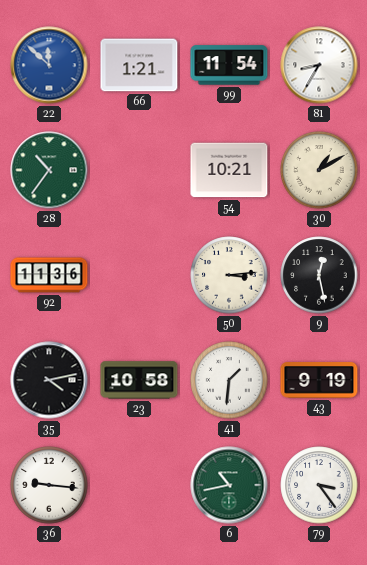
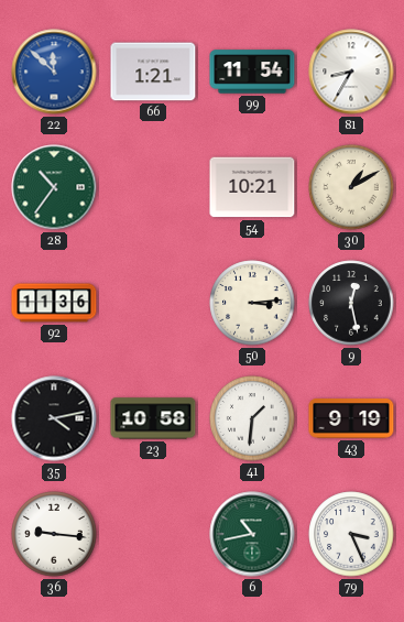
79: 3:24 -> 3:26 (351, 534)
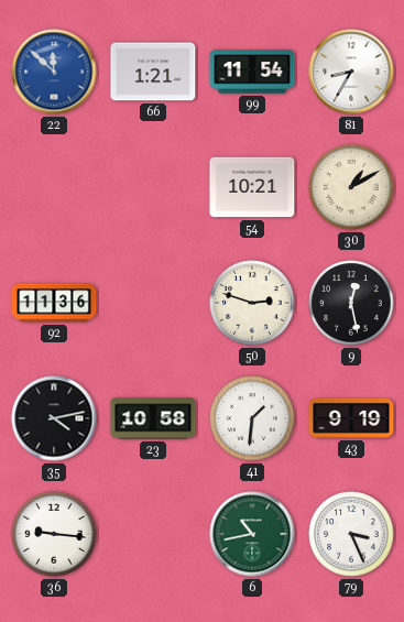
28: 10:36 -> none (54, 187)
50: 3:14 -> 2:48 (252, 303)
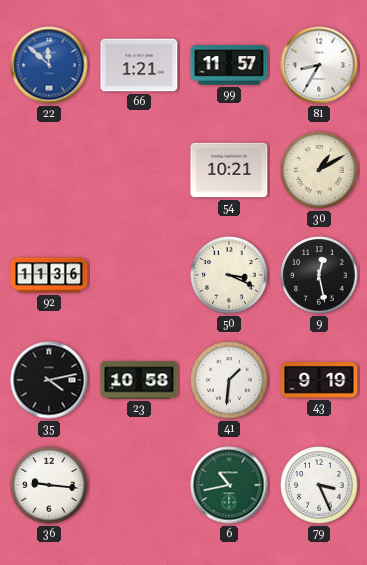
99: 11:54 -> 11:57 (229, 65)
50: 2:48 -> 3:19 (229, 275)
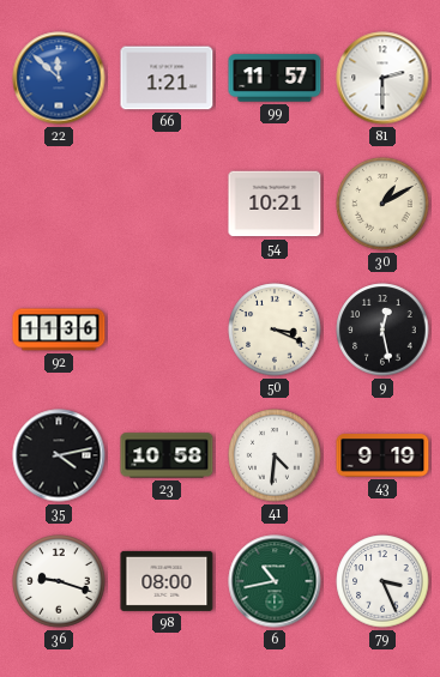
81: 8:35 -> 2:30 (382, 78)
41: 1:31 -> 4:31 (275, 455)
36: 9:16 -> 9:18 (59, 581)
98: none -> 08:00 (167, 581)
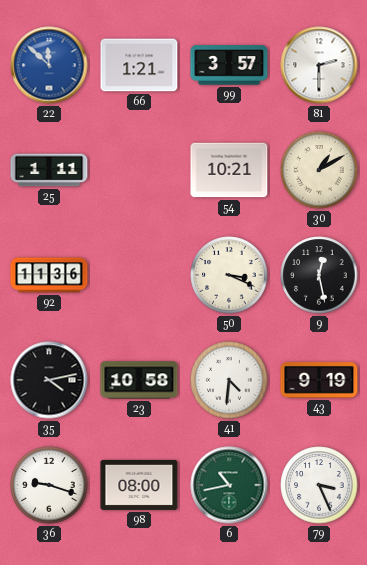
99: 11:57 -> 3:57 (229, 65)
25: none -> 1:11 (49, 170)
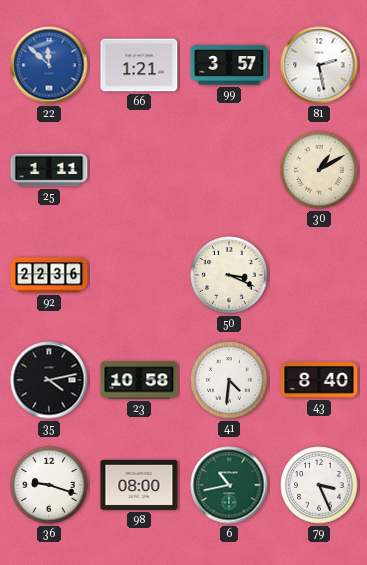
81: 2:30 -> 2:28 (319, 65)
54: 10:21 -> none (229, 170)
92: 11:36 -> 22:36 (49, 275)
9: 12:28 -> none (319, 275)
43: 9:19 -> 8:40 (319, 380)
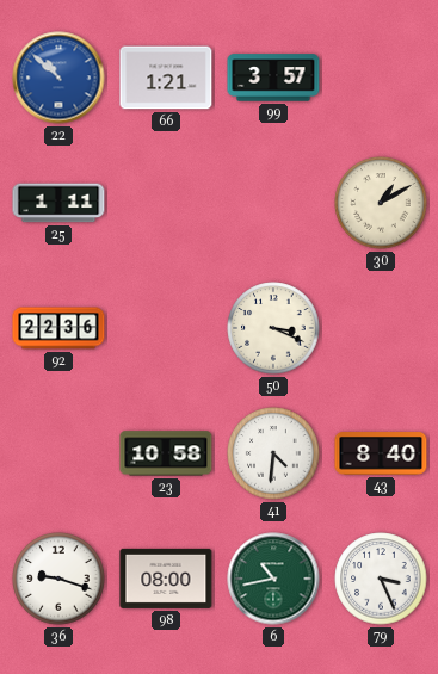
22: 11:52 -> 10:52 (58, 78)
81: 2:28 -> none (319, 65)
35: 4:13 -> none (49, 380)
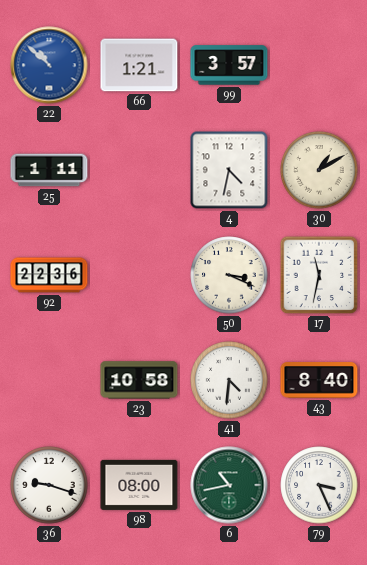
4: none -> 4:32 (229, 170)
17: none -> 11:32 (319, 275)
